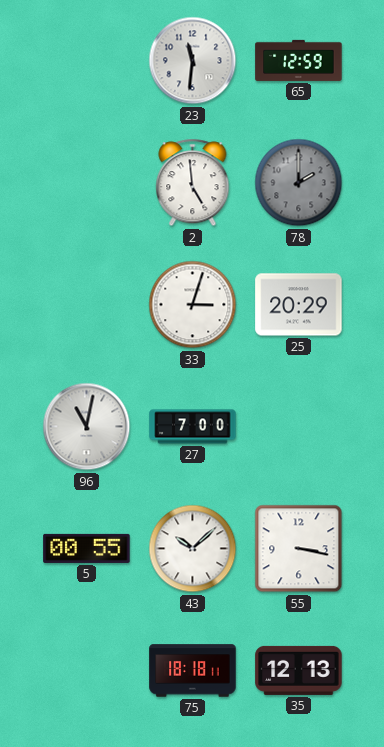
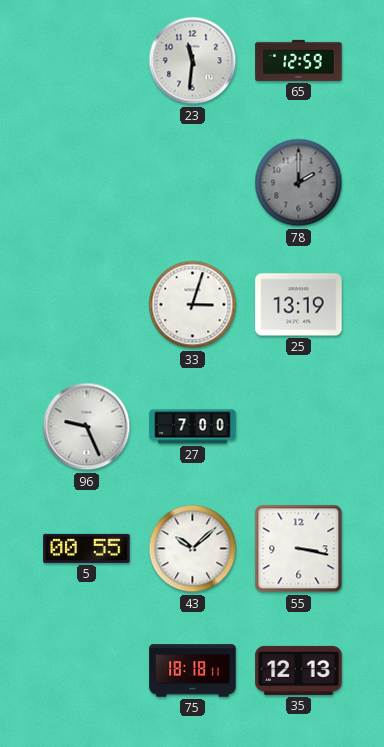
2: 4:59 -> none (193, 183)
25: 20:29 -> 13:19 (299, 305)
96: 11:02 -> 9:26 (87, 427)
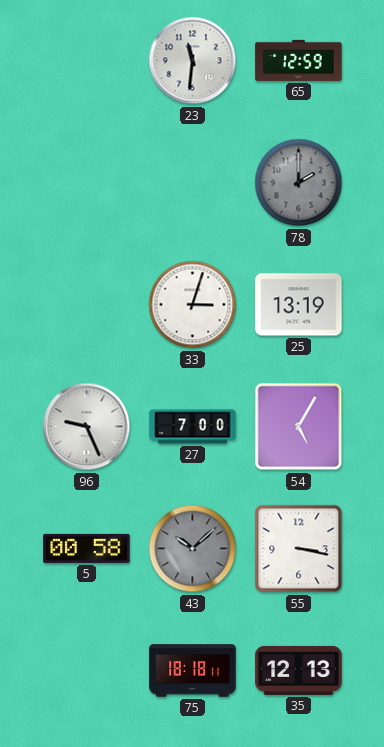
54: none -> 5:05 (299, 427)
5: 00:55 -> 00:58 (87, 548)
43 dial: white -> grey (193, 549)
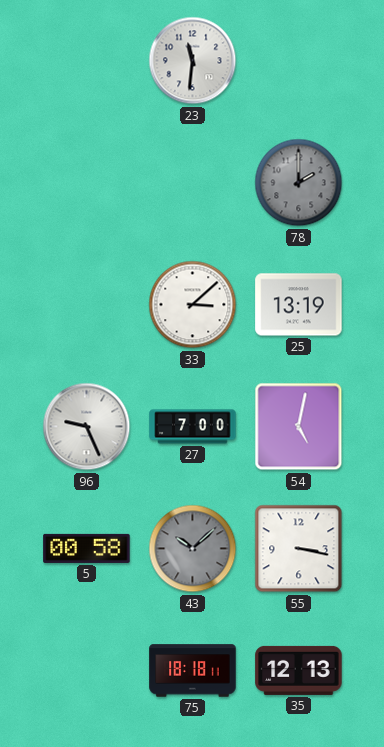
65: 12:59 -> none (299, 60)
33: 3:03 -> 3:08 (193, 305)
54: 5:05 -> 5:02 (299, 427)
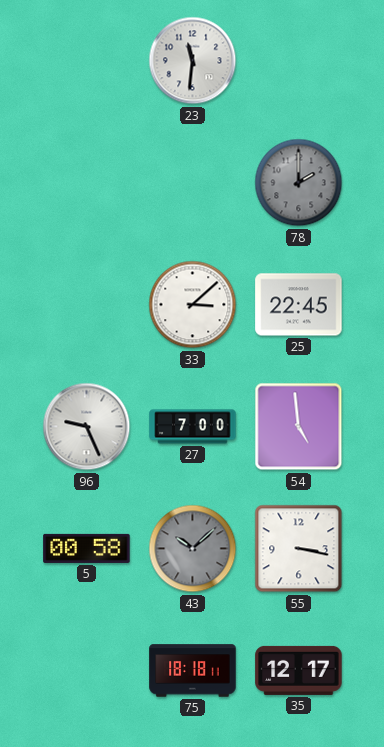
25: 13:19 -> 22:45 (299, 305)
54: 5:02 -> 4:59 (299, 427)
35: 12:13 -> 12:17 (299, 670)
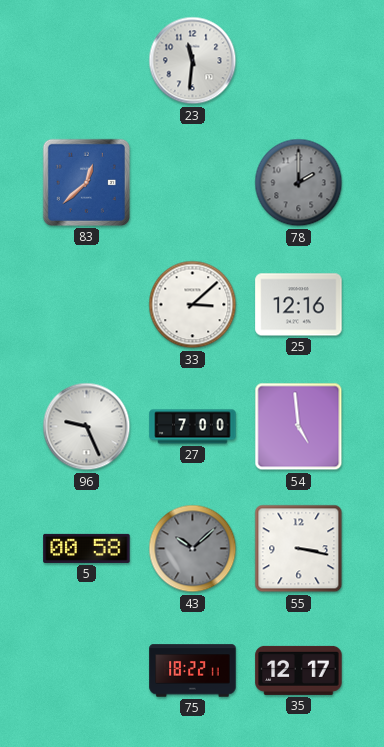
83: none -> 12:38 (86, 182)
25: 22:45 -> 12:16 (299, 305)
75: 18:18 -> 18:22 (193, 671)
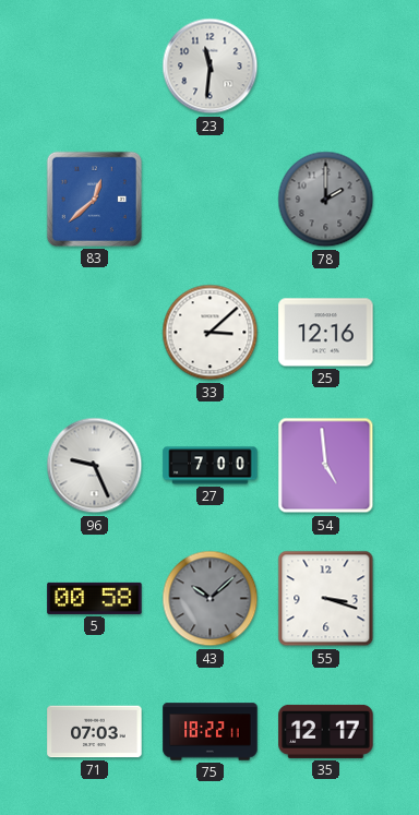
55: 3:17 -> 3:18 (326, 599)
71: none -> 07:03 (95, 732)
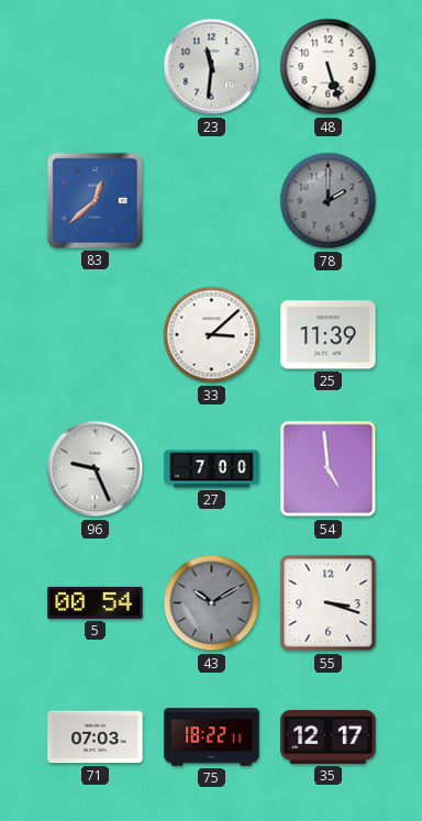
48: none -> 5:27 (329, 67)
25: 12:16 -> 11:39 (329, 335)
5: 00:58 -> 00:54 (96, 602)
43: 10:08 -> 10:10 (212, 603)
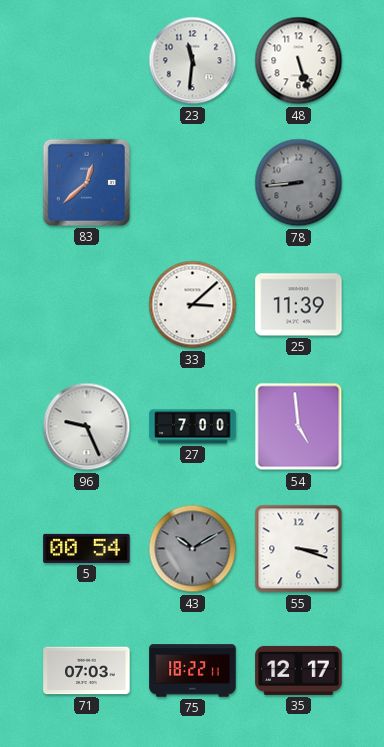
78: 2:00 -> 8:44 (299, 183)
